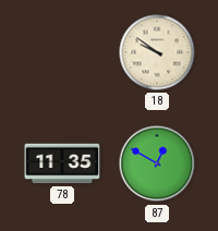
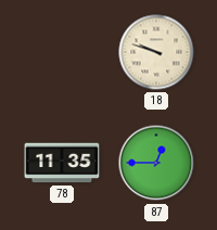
18: 9:51 -> 9:48 (156, 52)
87: 12:50 -> 12:45 (156, 163)
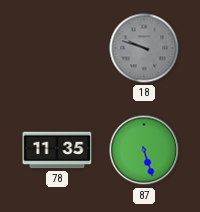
18 dial: cream -> grey (144, 48)
87: 12:45 -> 5:27 (144, 150)
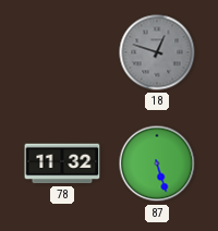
18: 9:48 -> 12:48 (157, 52)
78: 11:35 -> 11:32 (62, 163)
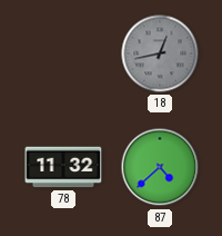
18: 12:48 -> 12:43 (160, 53)
87: 5:27 -> 4:38 (160, 167)
